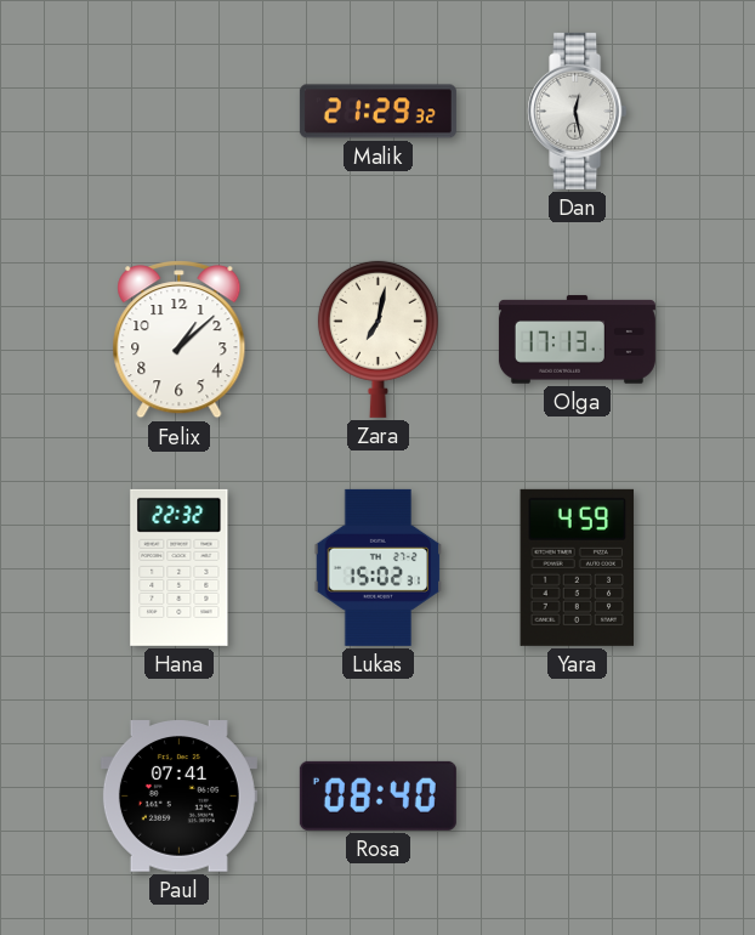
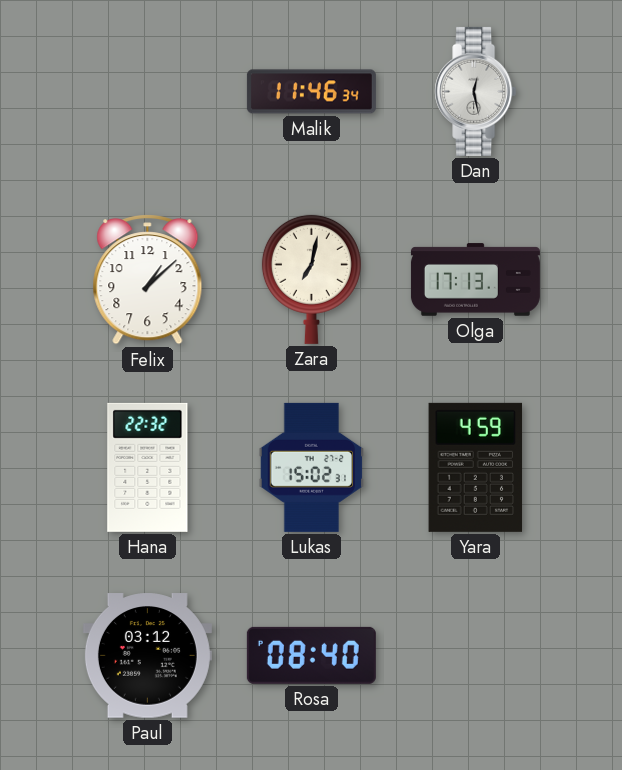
Malik: 21:29 -> 11:46 (311, 92)
Paul: 07:41 -> 03:12 (147, 656)
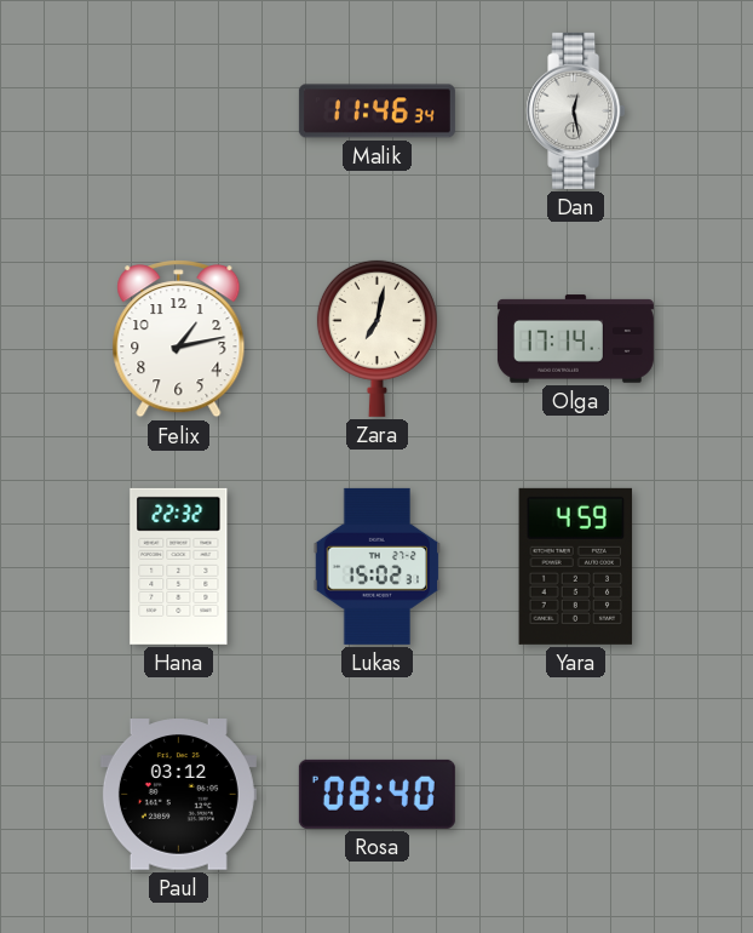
Felix: 1:08 -> 1:13 (179, 339)
Olga: 17:13 -> 17:14 (575, 339)
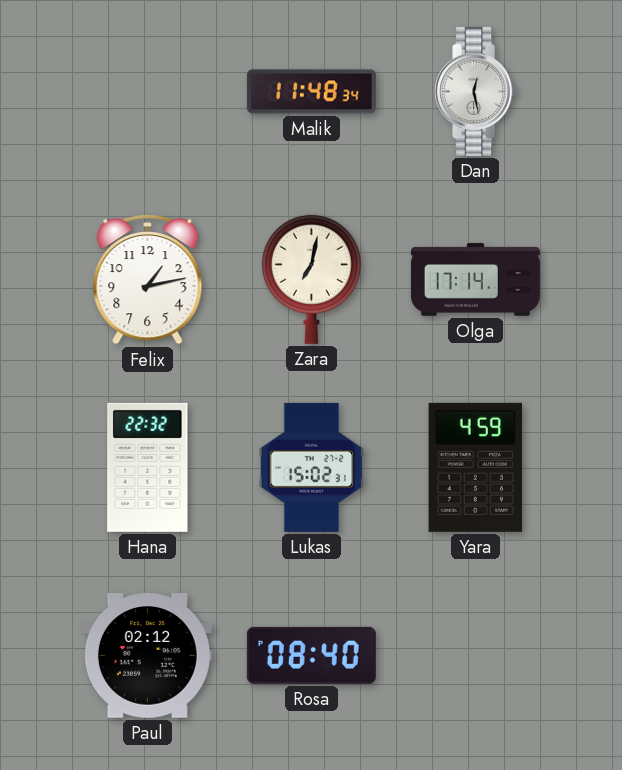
Malik: 11:46 -> 11:48 (311, 92)
Paul: 03:12 -> 02:12 (147, 656)
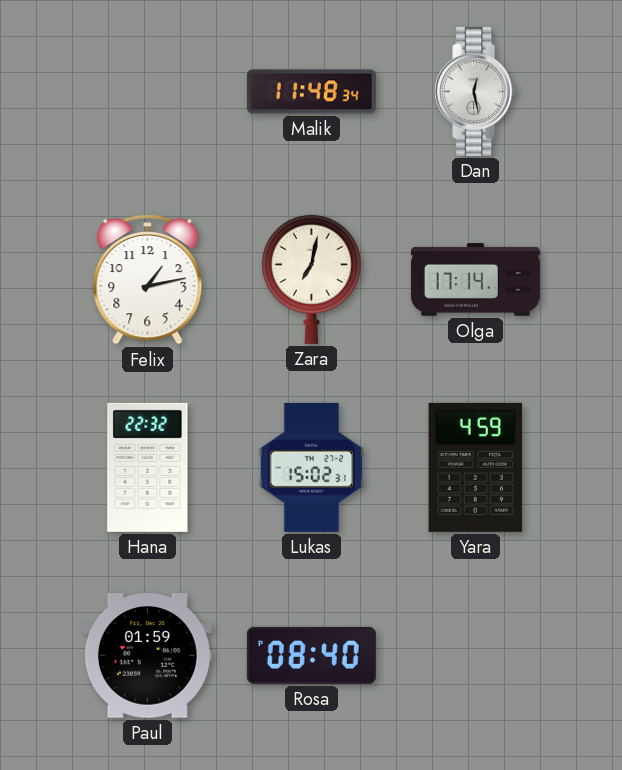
Paul: 02:12 -> 01:59 (147, 656)
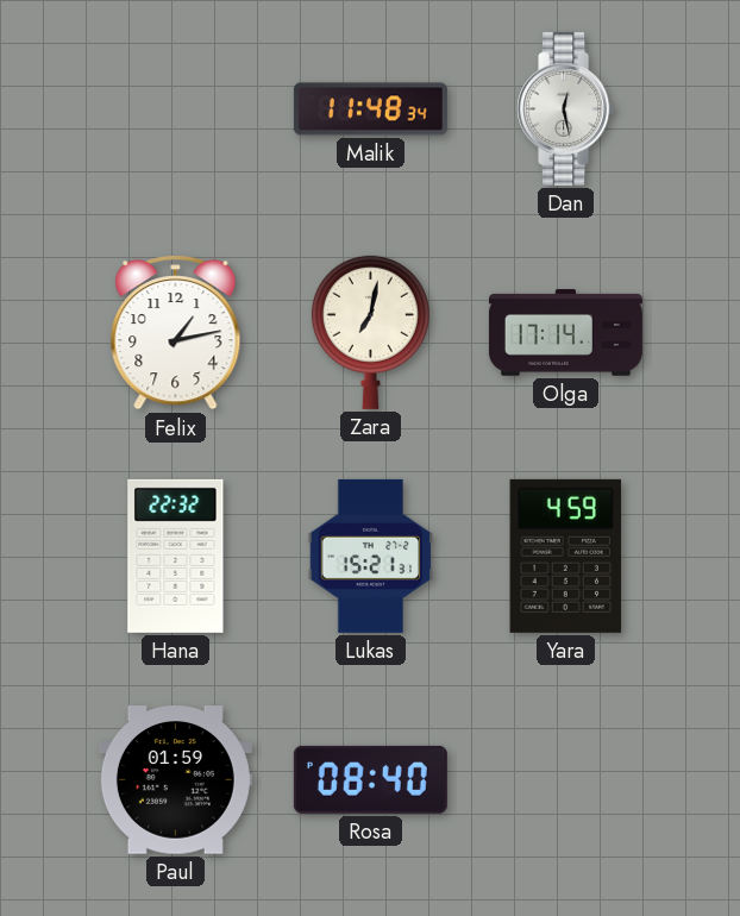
Lukas: 15:02 -> 15:21 (371, 556)
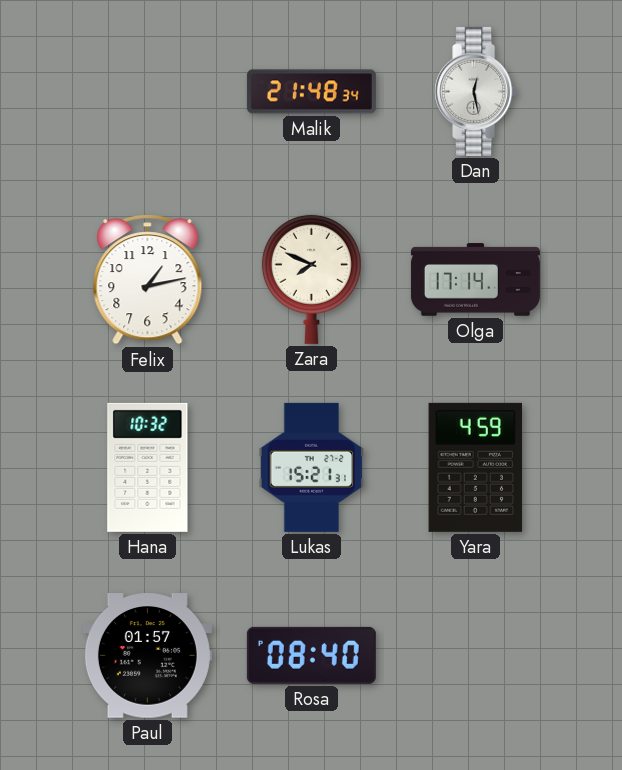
Malik: 11:48 -> 21:48 (311, 92)
Zara: 7:02 -> 7:49 (311, 279)
Hana: 22:32 -> 10:32 (148, 467)
Paul: 01:59 -> 01:57 (147, 656)
